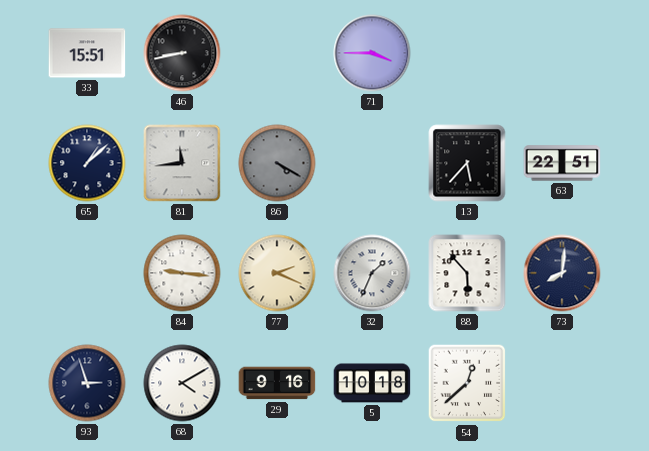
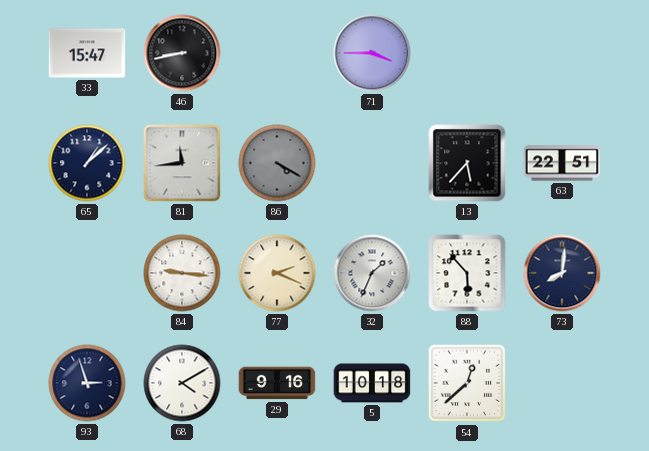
33: 15:51 -> 15:47 (87, 53)
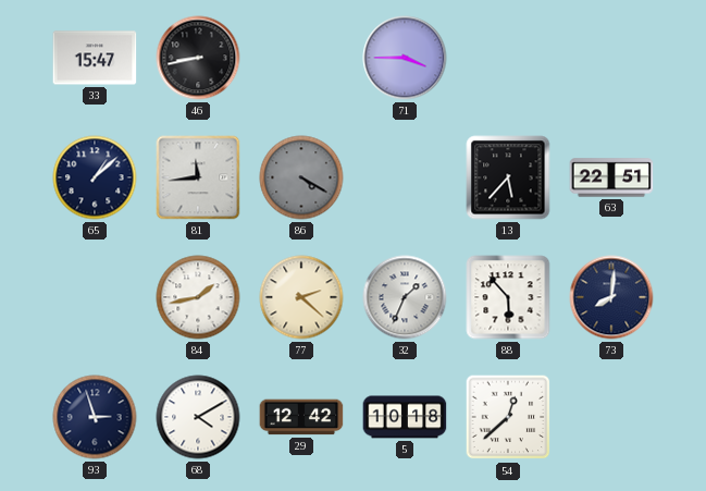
84: 9:16 -> 1:43 (198, 297)
77: 2:19 -> 2:22 (301, 297)
29: 9:16 -> 12:42 (301, 417)
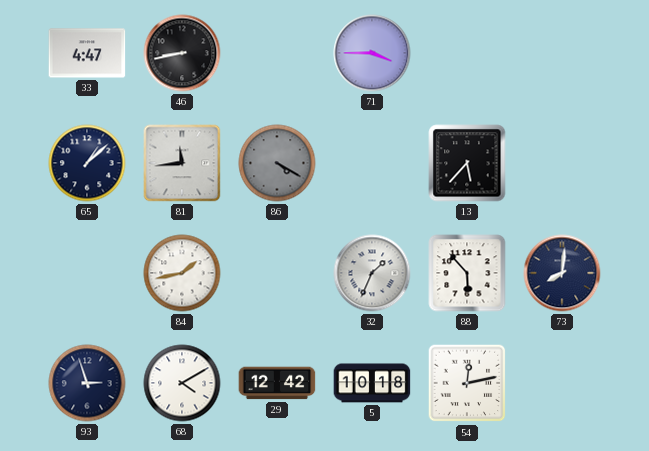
33: 15:47 -> 4:47 (87, 53)
63: 22:51 -> none (611, 177)
77: 2:22 -> none (301, 297)
54: 12:38 -> 12:13 (467, 383)
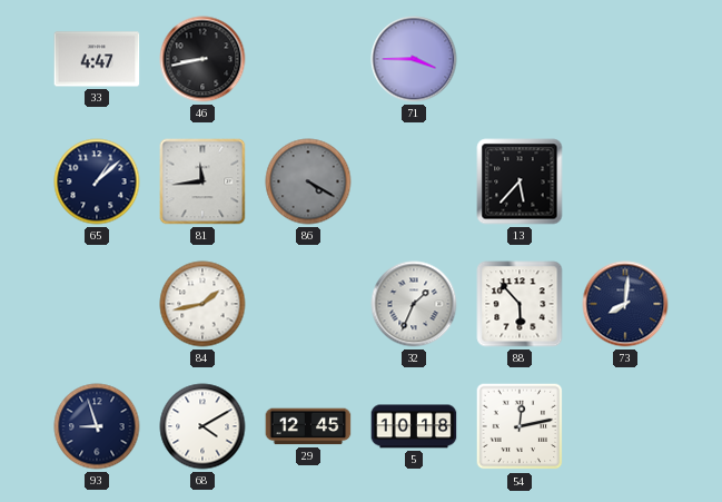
93: 2:57 -> 8:57 (97, 426)
29: 12:42 -> 12:45 (308, 426)
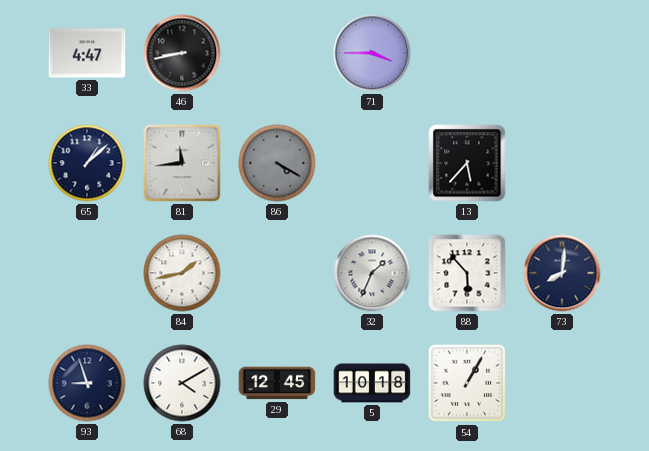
54: 12:13 -> 1:05 (467, 383)
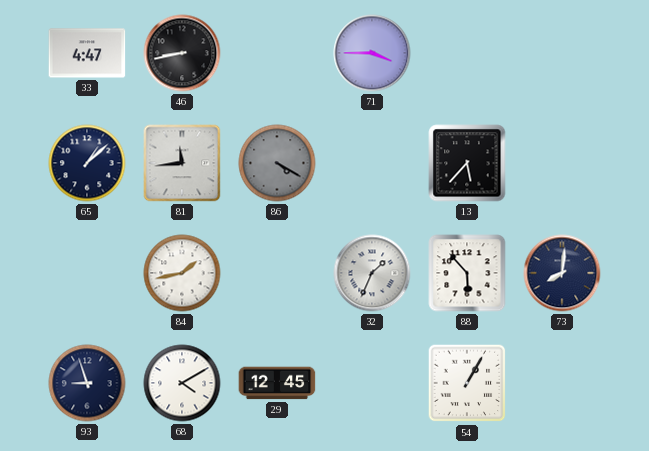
5: 10:18 -> none (372, 383)
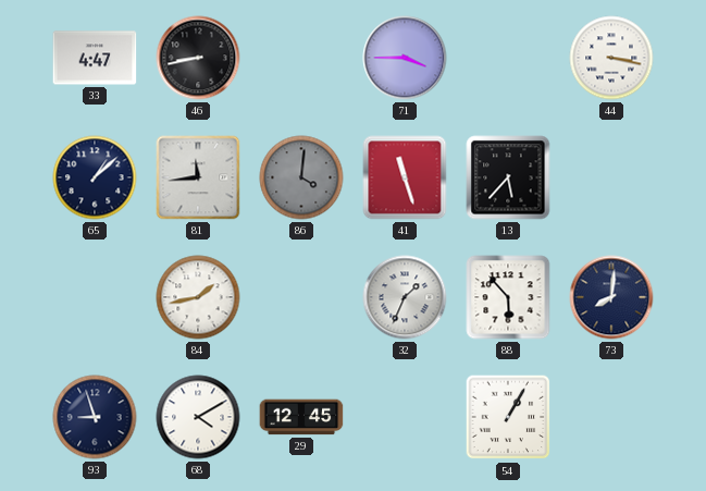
44: none -> 3:17 (611, 58)
86: 4:20 -> 4:01 (301, 177)
41: none -> 11:27 (405, 177)
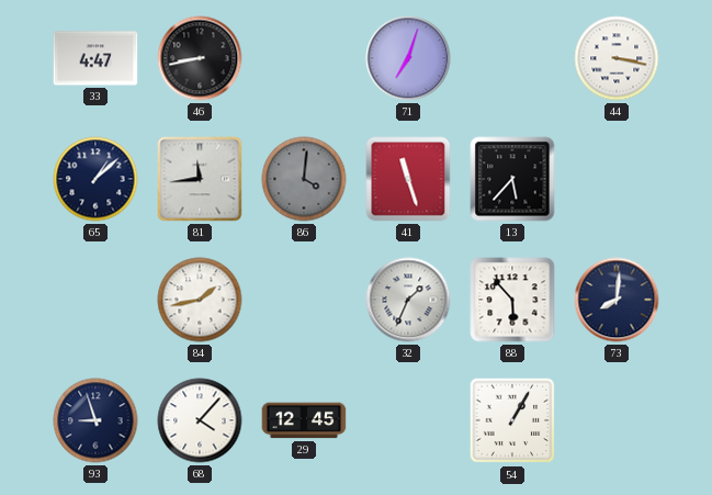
71: 3:45 -> 7:03 (408, 58)
68: 4:10 -> 4:07 (200, 420)
